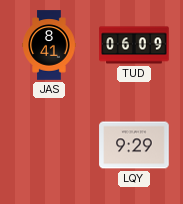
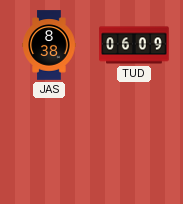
JAS: 8:41 -> 8:38 (49, 45)
LQY: 9:29 -> none (134, 145)
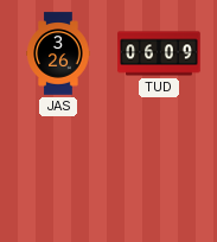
JAS: 8:38 -> 3:26 (58, 53)
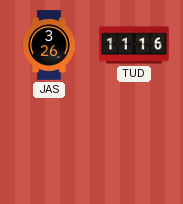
TUD: 06:09 -> 11:16 (134, 45)
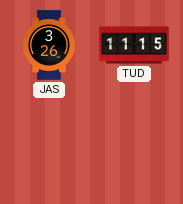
TUD: 11:16 -> 11:15 (134, 45)
